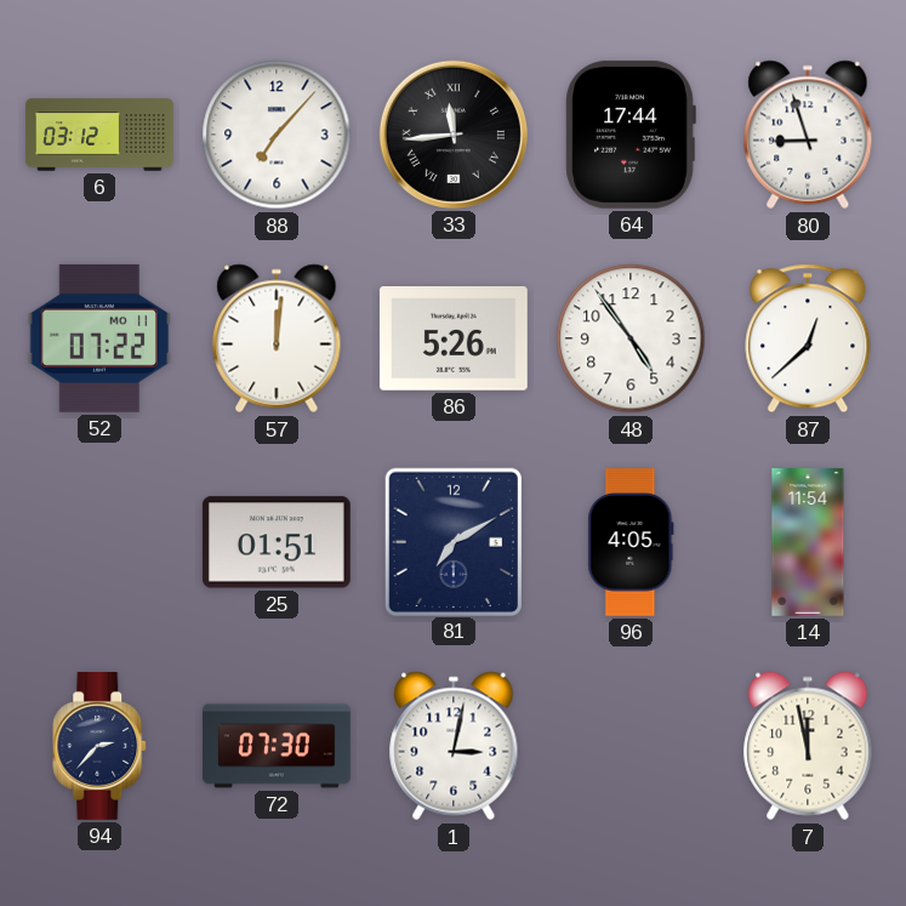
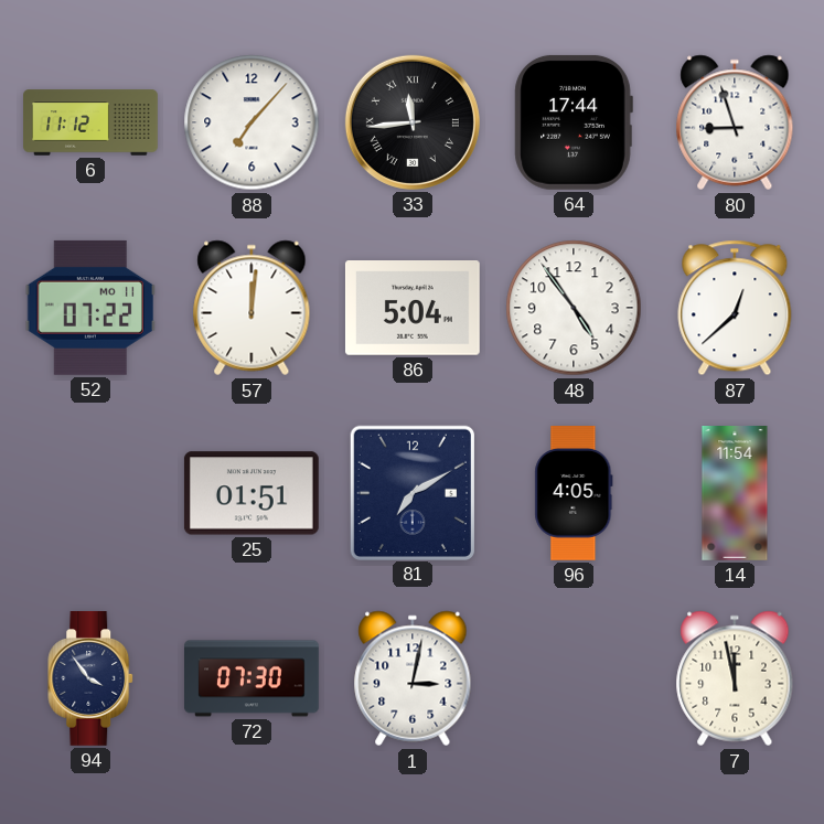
6: 03:12 -> 11:12 (90, 122)
86: 5:26 -> 5:04 (413, 308)
94: 2:37 -> 3:54 (92, 679)
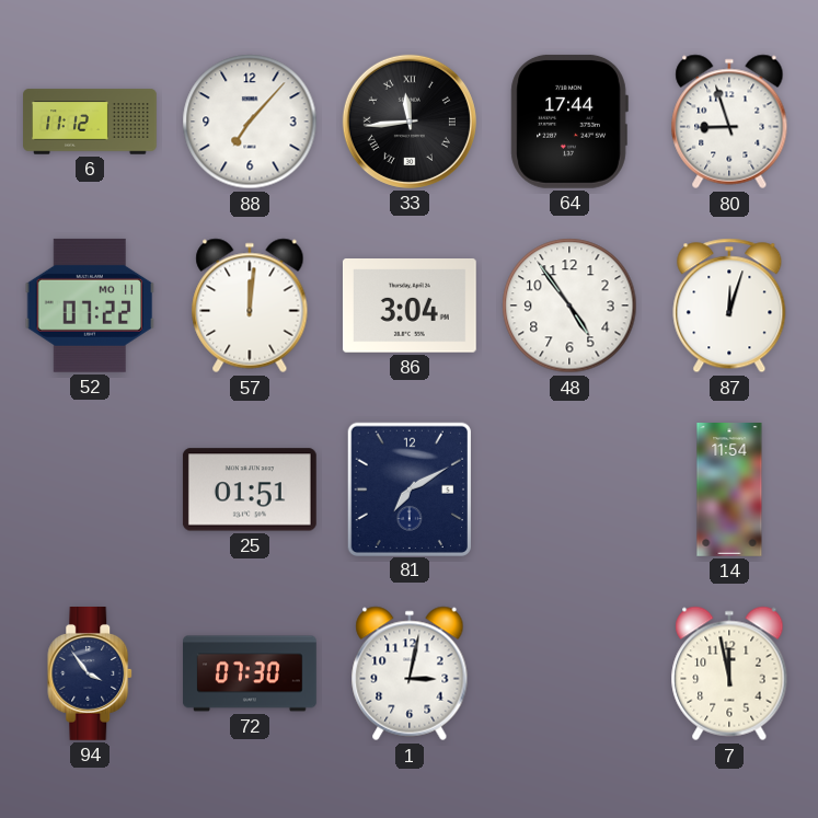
86: 5:04 -> 3:04 (410, 306)
87: 12:38 -> 12:03 (729, 306)
96: 4:05 -> none (574, 494)
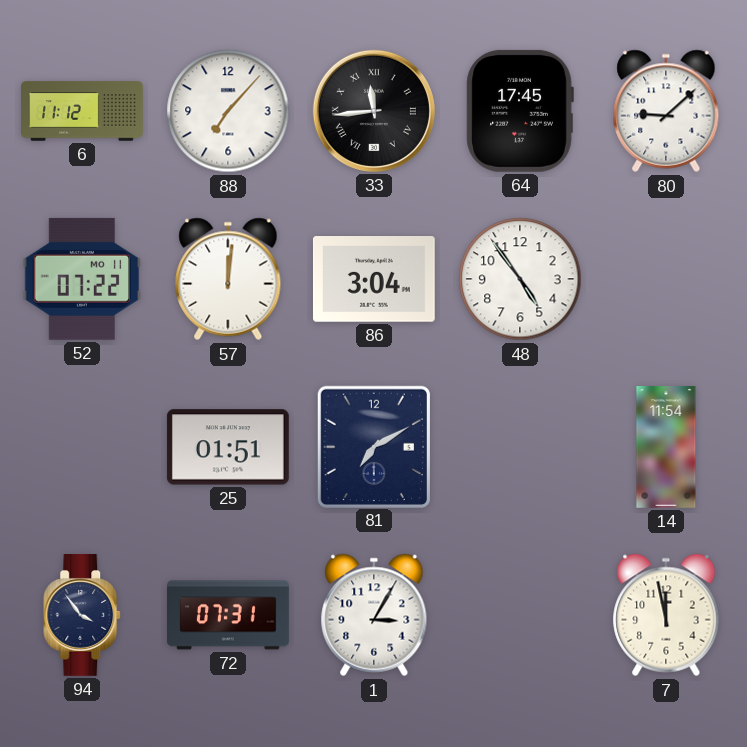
64: 17:44 -> 17:45 (520, 111)
80: 8:57 -> 9:08 (666, 111)
87: 12:03 -> none (729, 306)
72: 07:30 -> 07:31 (229, 615)
1: 3:02 -> 3:05 (374, 615)
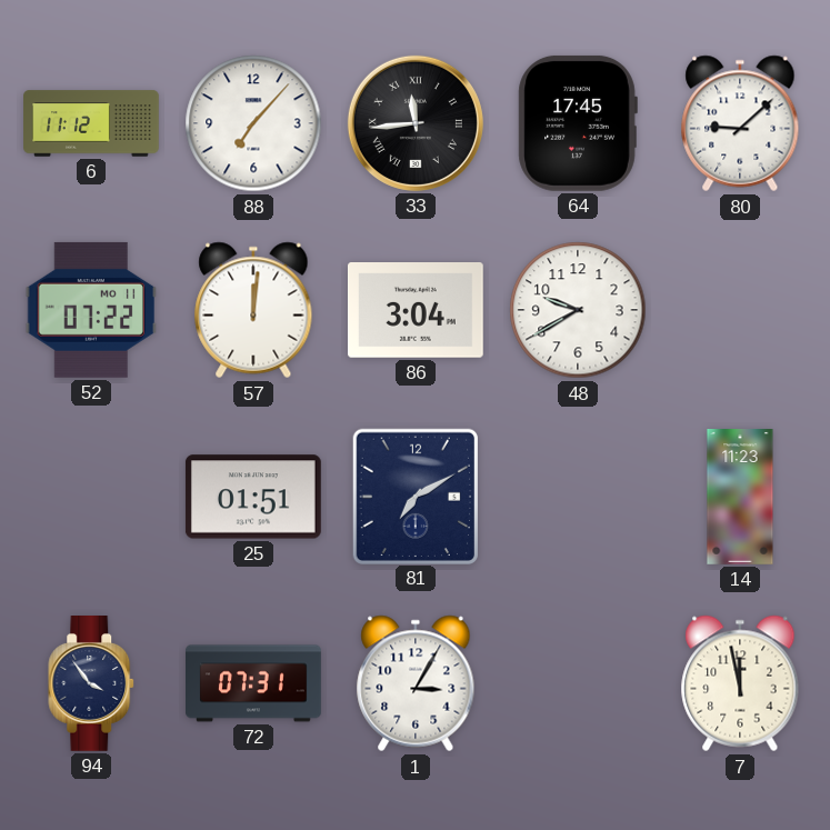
48: 4:54 -> 9:40 (578, 310)
14: 11:54 -> 11:23 (740, 498)
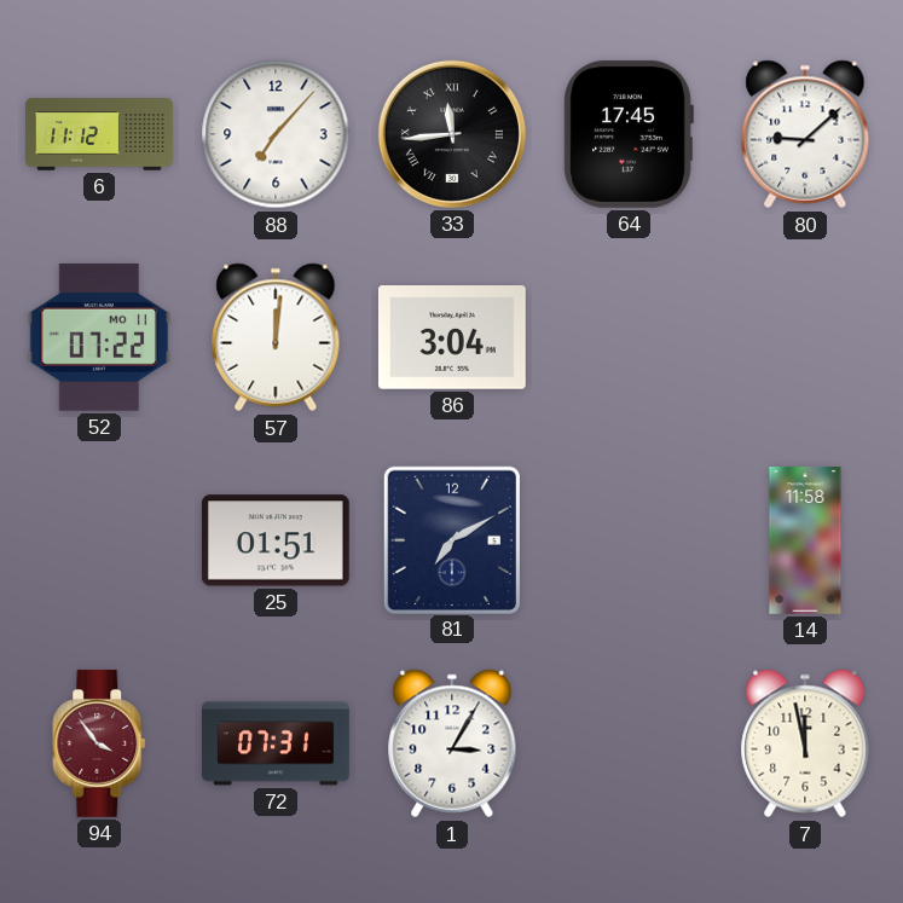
48: 9:40 -> none (578, 310)
14: 11:23 -> 11:58 (805, 542)
94 dial: navy -> burgundy (100, 745)
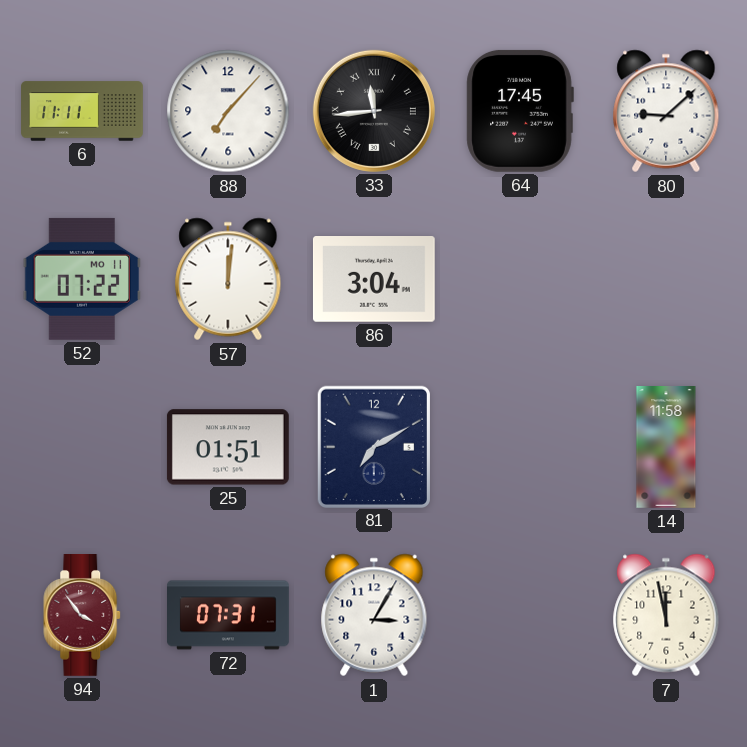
6: 11:12 -> 11:11 (82, 111)
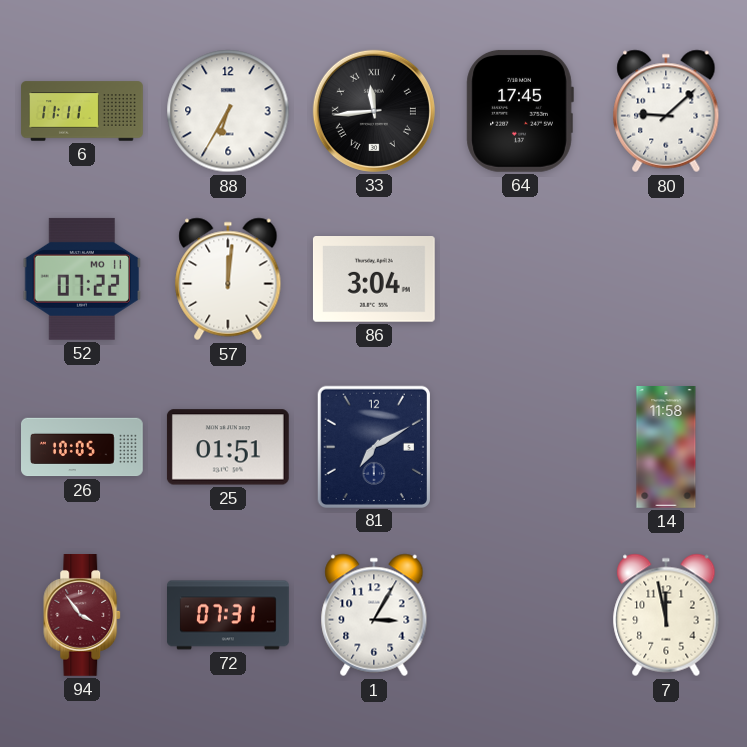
88: 7:07 -> 6:35 (228, 111)
26: none -> 10:05 (83, 447)
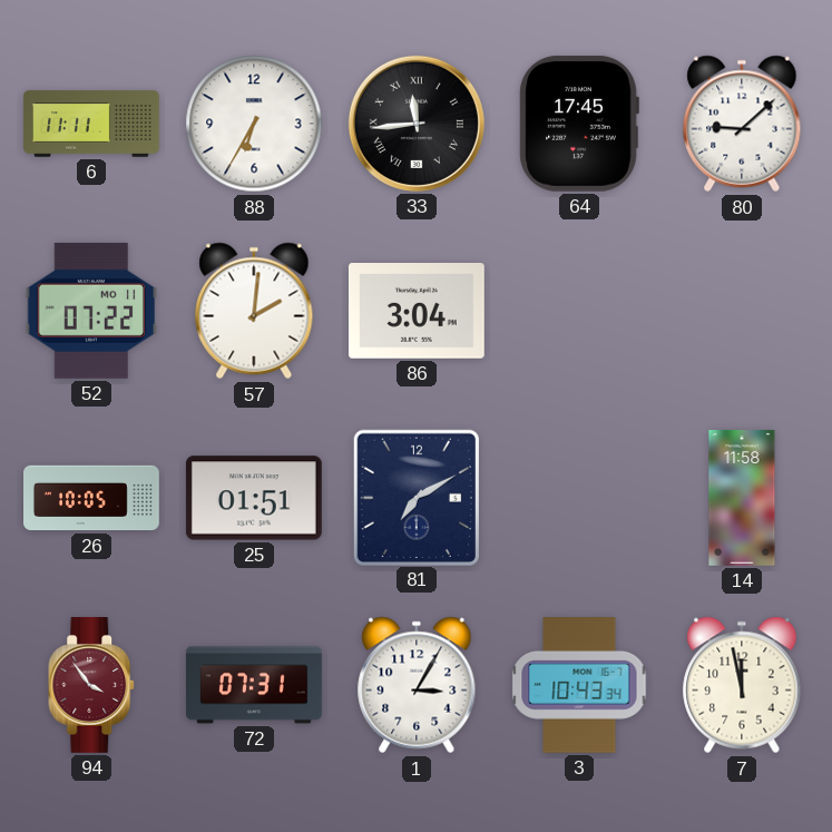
57: 12:01 -> 2:01 (254, 311)
3: none -> 10:43 (579, 686)
